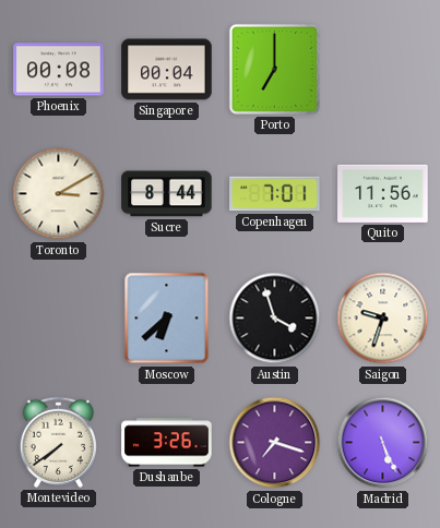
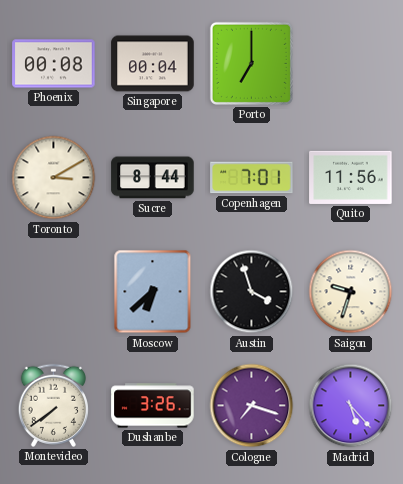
Madrid: 5:26 -> 5:23 (351, 406)
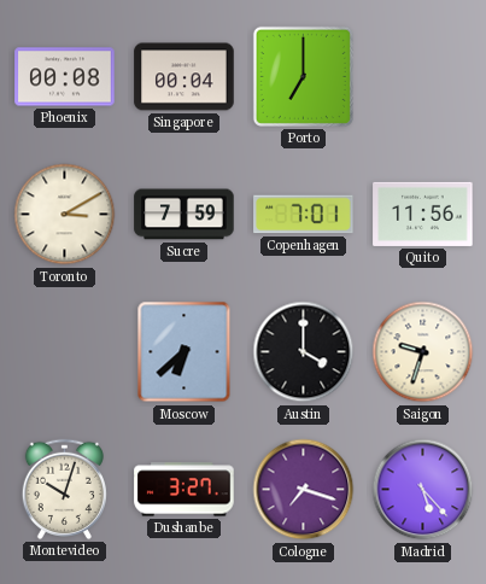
Sucre: 8:44 -> 7:59 (185, 215)
Austin: 3:57 -> 4:00 (304, 352)
Montevideo: 7:39 -> 10:03 (64, 489)
Dushanbe: 3:26 -> 3:27 (185, 490)
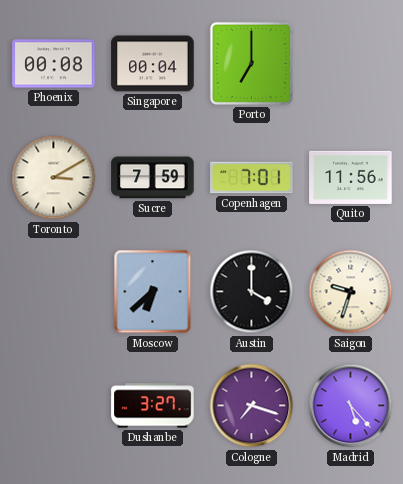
Montevideo: 10:03 -> none (64, 489)
